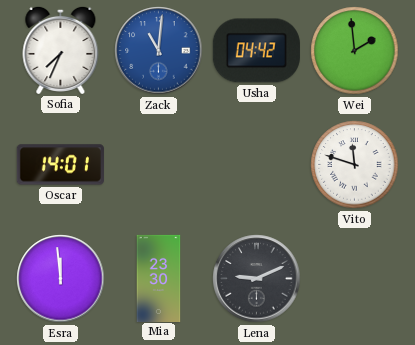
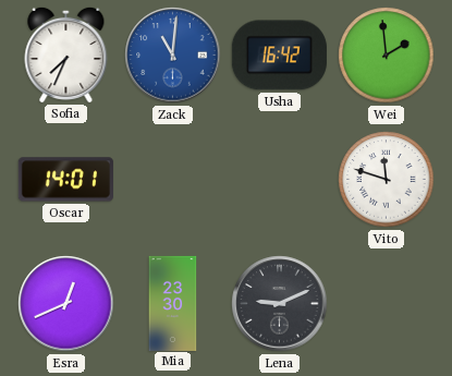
Usha: 04:42 -> 16:42 (279, 56)
Esra: 11:59 -> 12:41 (66, 304)
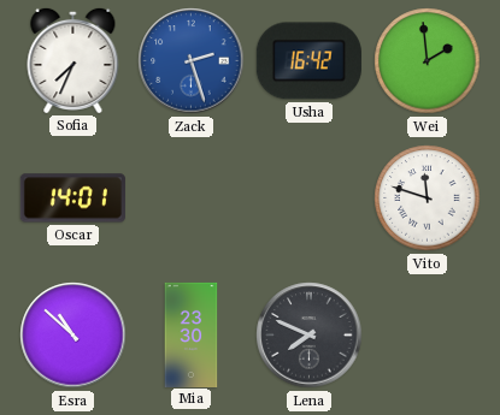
Zack: 11:01 -> 2:27 (192, 61)
Esra: 12:41 -> 10:52 (73, 336)
Lena: 9:11 -> 7:49 (310, 336)
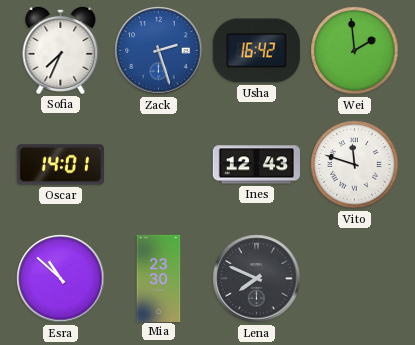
Ines: none -> 12:43 (256, 165)
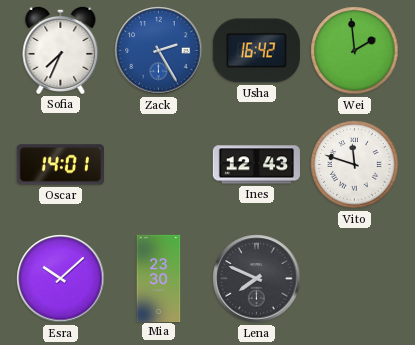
Zack: 2:27 -> 2:25 (159, 51)
Esra: 10:52 -> 10:08 (61, 279)
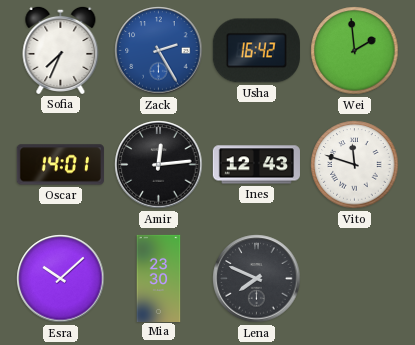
Amir: none -> 12:14 (159, 165)
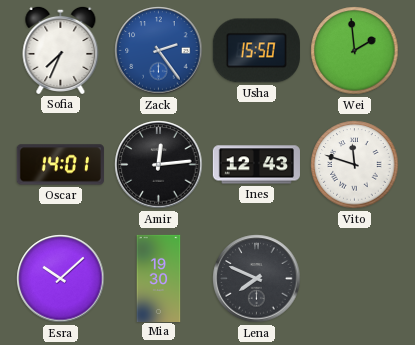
Zack: 2:25 -> 2:24 (159, 51)
Usha: 16:42 -> 15:50 (256, 51)
Mia: 23:30 -> 19:30 (159, 278)
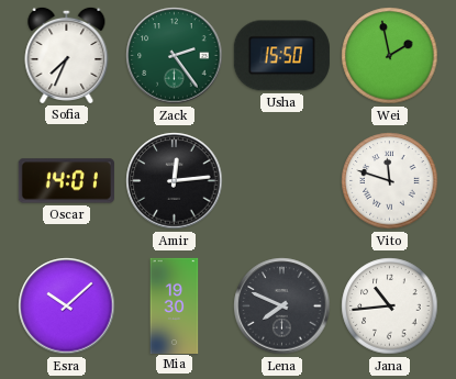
Zack dial: blue -> green (175, 56)
Wei: 1:59 -> 1:58 (390, 56)
Ines: 12:43 -> none (256, 165)
Jana: none -> 10:44 (390, 306)
